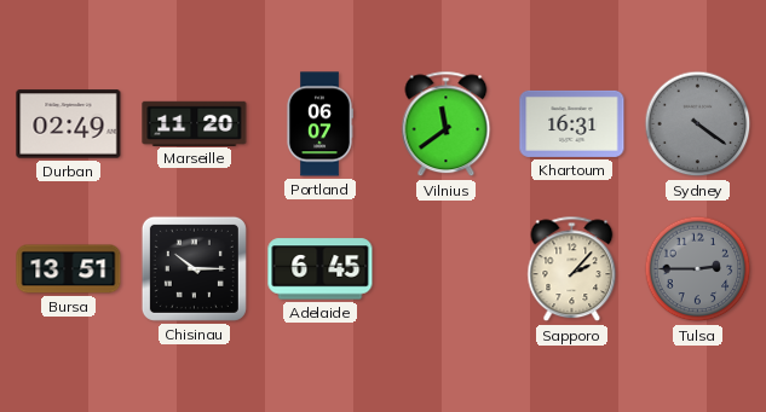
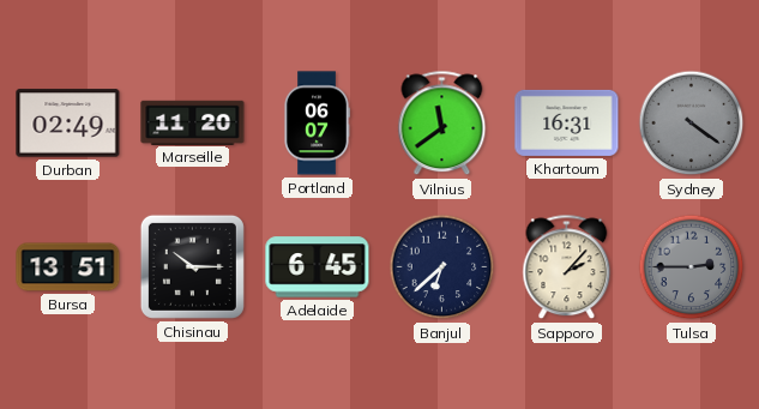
Banjul: none -> 6:38 (442, 267)
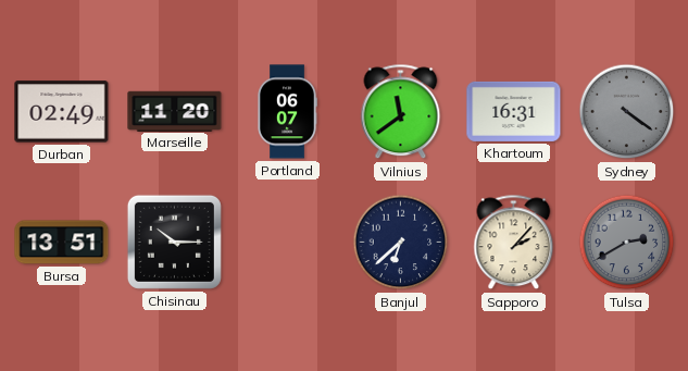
Adelaide: 6:45 -> none (318, 267)
Tulsa: 2:45 -> 2:40 (627, 243)
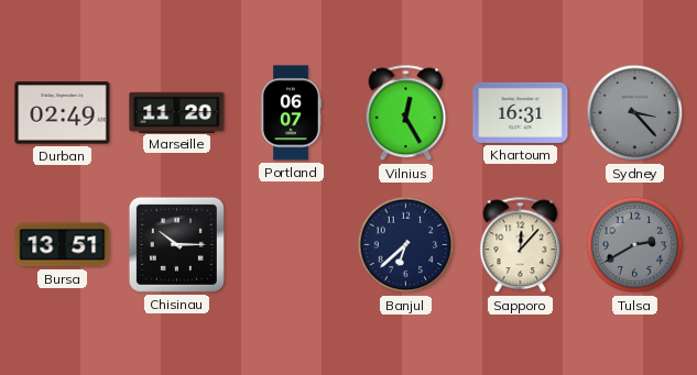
Vilnius: 11:39 -> 12:25 (406, 113)
Sydney: 4:21 -> 3:23 (635, 113)
Sapporo: 2:07 -> 12:07 (521, 245)
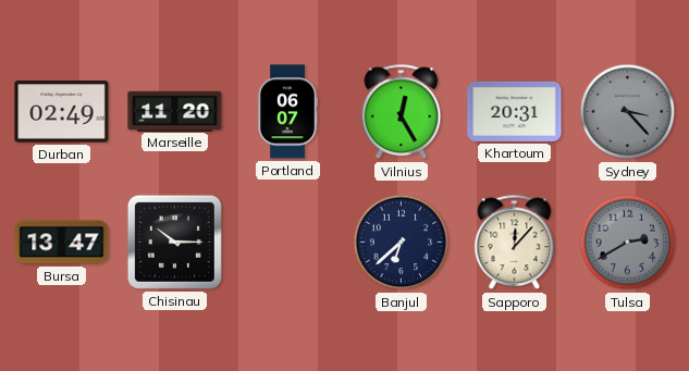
Khartoum: 16:31 -> 20:31 (515, 111)
Bursa: 13:51 -> 13:47 (62, 243)
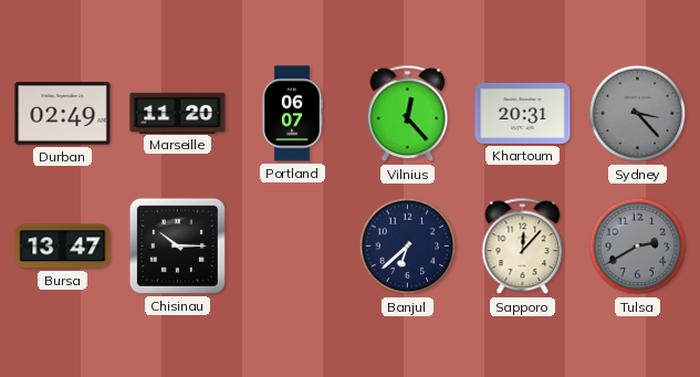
Vilnius: 12:25 -> 12:23 (408, 114)
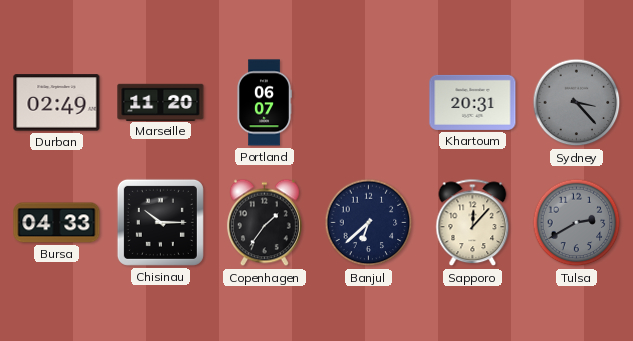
Vilnius: 12:23 -> none (408, 114)
Bursa: 13:47 -> 04:33 (57, 223)
Copenhagen: none -> 1:36 (264, 223)
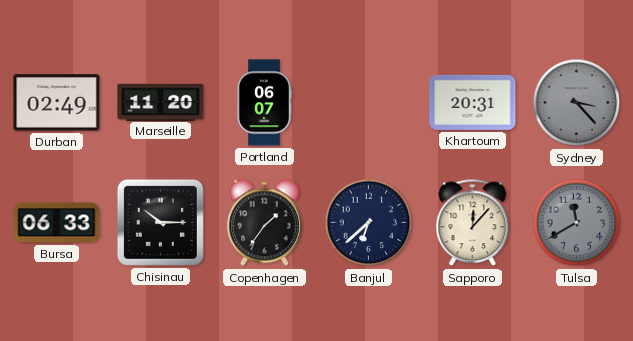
Bursa: 04:33 -> 06:33 (57, 223)
Tulsa: 2:40 -> 11:40 (577, 223)
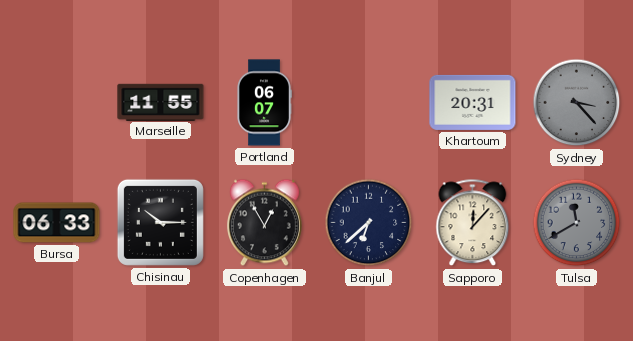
Durban: 02:49 -> none (57, 103)
Marseille: 11:20 -> 11:55 (161, 102)
Copenhagen: 1:36 -> 12:55 (264, 223)
